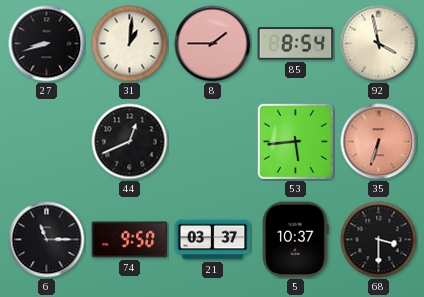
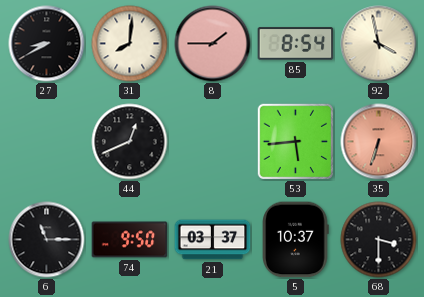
27: 8:42 -> 8:40 (47, 44)
31: 1:01 -> 8:01 (130, 44)
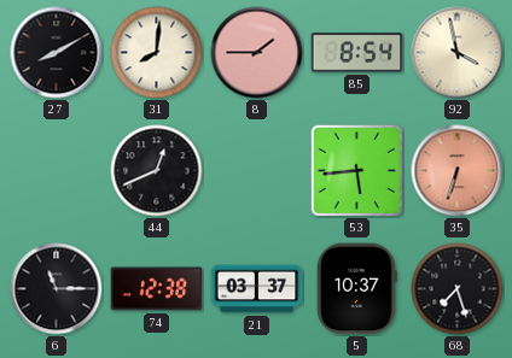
27: 8:40 -> 8:10 (57, 53)
74: 9:50 -> 12:38 (157, 289)
68: 3:30 -> 7:27 (458, 289)
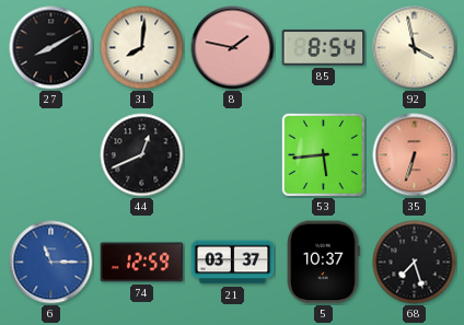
8: 1:45 -> 1:47 (233, 48)
6 dial: black -> blue (51, 263)
74: 12:38 -> 12:59 (142, 263)
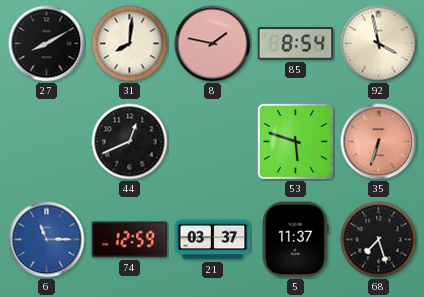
53: 5:44 -> 5:48 (295, 141)
5: 10:37 -> 11:37 (296, 240)
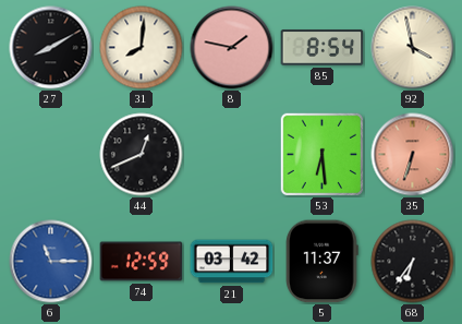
53: 5:48 -> 6:29 (321, 154)
21: 03:37 -> 03:42 (232, 262)
68: 7:27 -> 6:36 (413, 262)
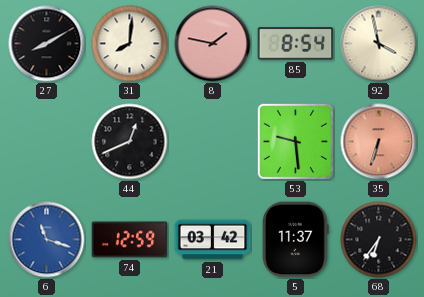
53: 6:29 -> 9:29 (295, 141)
6: 11:15 -> 11:18 (47, 240)
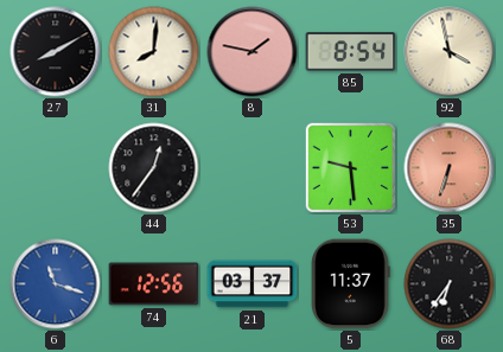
44: 12:41 -> 12:36 (154, 168)
74: 12:59 -> 12:56 (154, 284)
21: 03:42 -> 03:37 (253, 284)
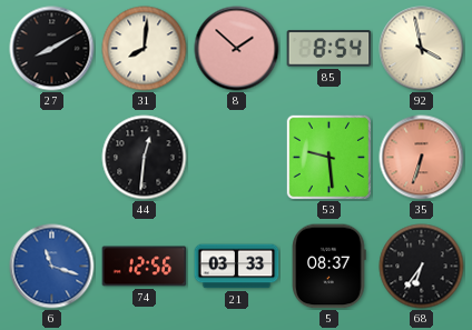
8: 1:47 -> 1:52 (237, 49)
44: 12:36 -> 12:31 (145, 158)
21: 03:37 -> 03:33 (237, 267)
5: 11:37 -> 08:37 (330, 267)
